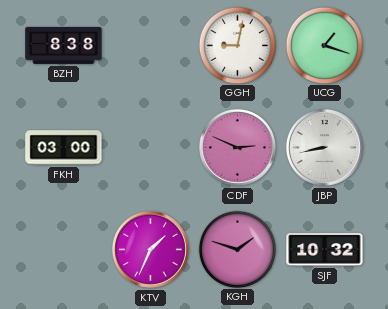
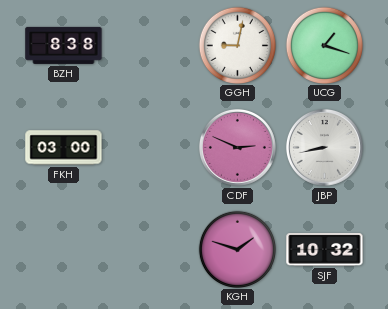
KTV: 1:34 -> none (150, 249)
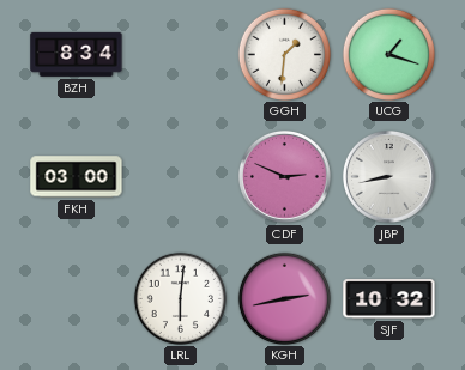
BZH: 8:38 -> 8:34 (77, 54)
GGH: 9:02 -> 1:31 (284, 54)
LRL: none -> 6:01 (180, 298)
KGH: 1:48 -> 2:43 (284, 298)
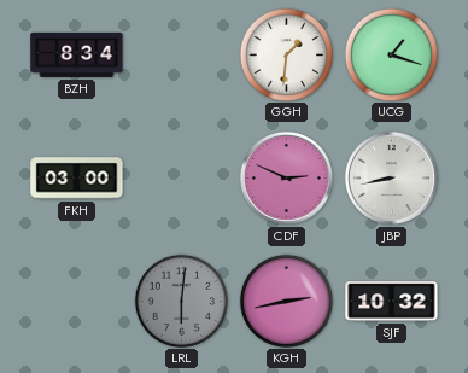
LRL dial: white -> grey (181, 301)
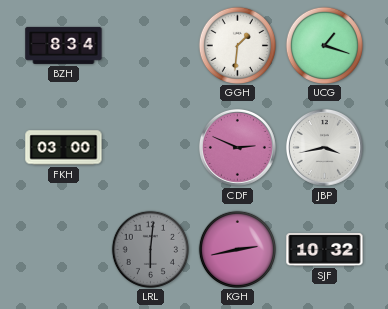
JBP: 8:43 -> 3:43 (324, 147)
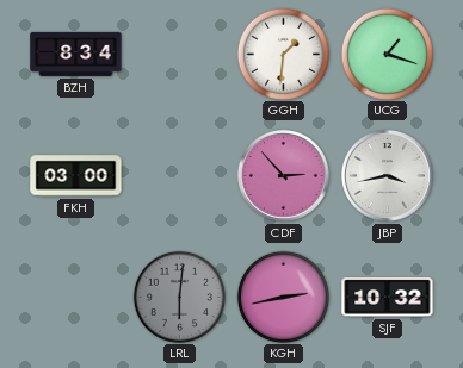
CDF: 2:49 -> 2:53 (283, 175)
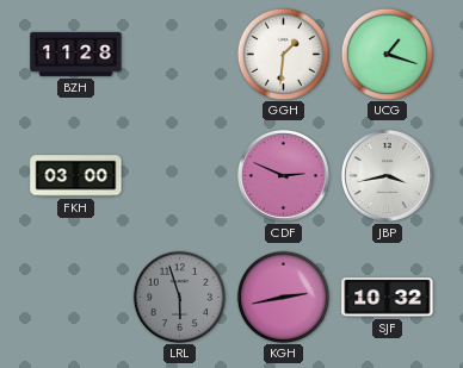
BZH: 8:34 -> 11:28 (76, 54)
CDF: 2:53 -> 2:49 (283, 175)
LRL: 6:01 -> 5:57 (179, 297)
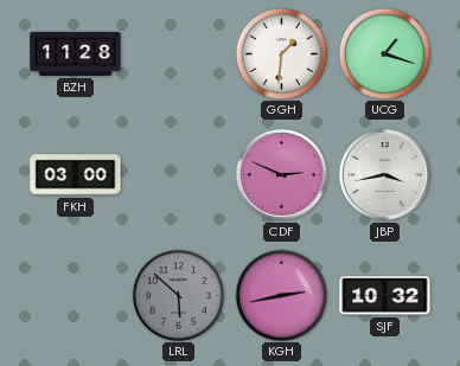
LRL: 5:57 -> 5:52 (178, 295)
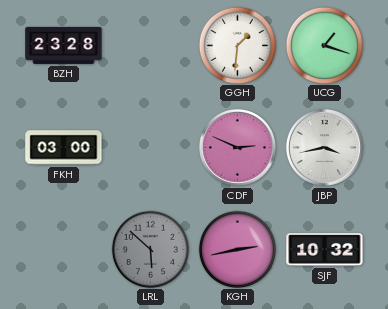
BZH: 11:28 -> 23:28 (64, 45)
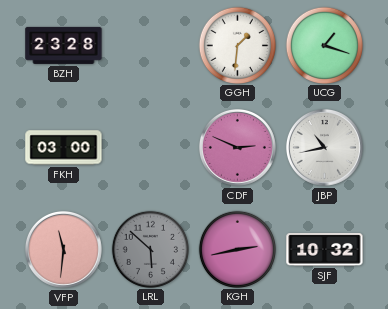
JBP: 3:43 -> 10:43 (324, 147)
VFP: none -> 11:31 (63, 249)
